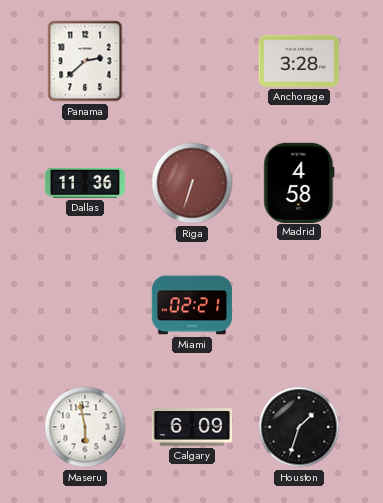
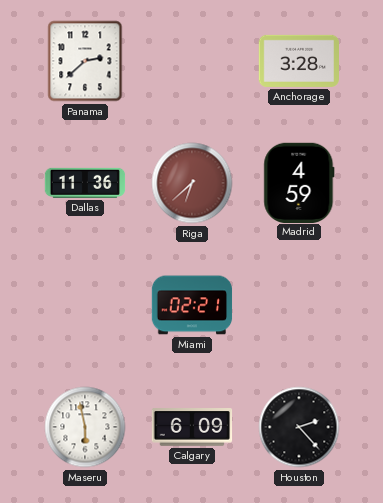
Riga: 6:33 -> 6:38 (192, 183)
Madrid: 4:58 -> 4:59 (299, 182)
Houston: 1:33 -> 2:23 (299, 427)
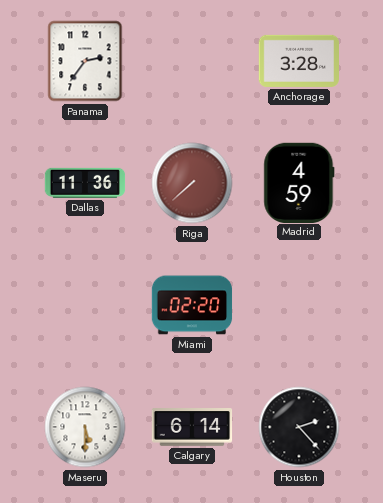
Panama: 2:38 -> 2:36 (85, 61)
Riga: 6:38 -> 7:38 (192, 183)
Miami: 02:21 -> 02:20 (192, 305)
Maseru: 5:58 -> 5:30 (85, 427)
Calgary: 6:09 -> 6:14 (192, 428)
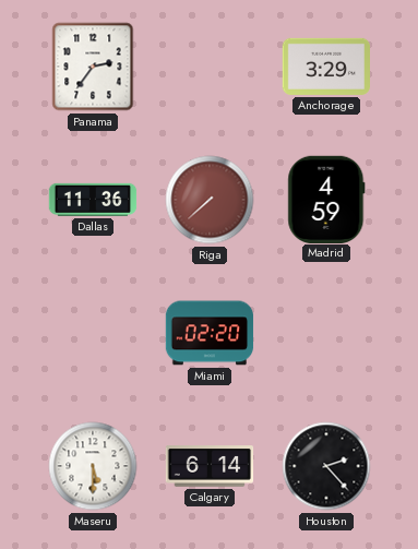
Anchorage: 3:28 -> 3:29 (325, 67)
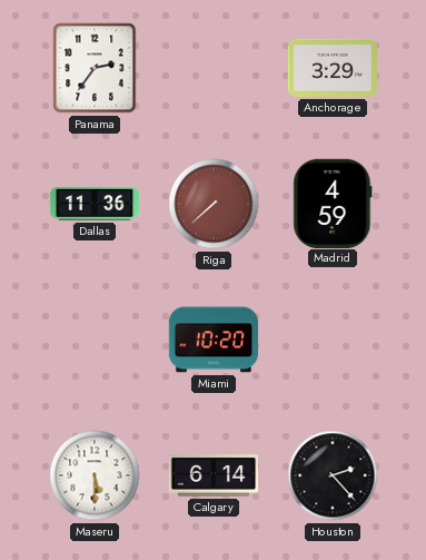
Miami: 02:20 -> 10:20 (214, 340)
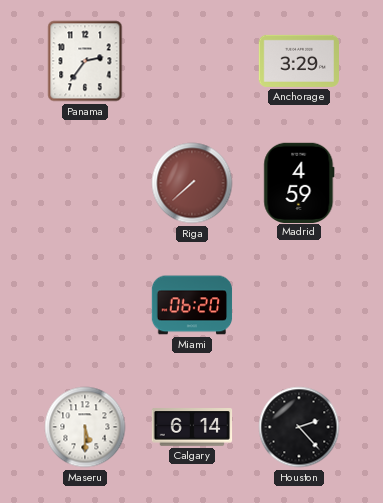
Dallas: 11:36 -> none (95, 204)
Miami: 10:20 -> 06:20 (192, 305)
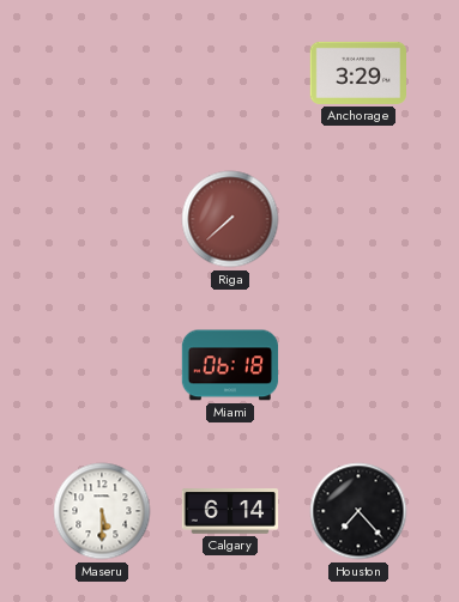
Panama: 2:36 -> none (85, 61)
Madrid: 4:59 -> none (299, 182)
Miami: 06:20 -> 06:18 (230, 365)
Houston: 2:23 -> 7:23 (358, 511)
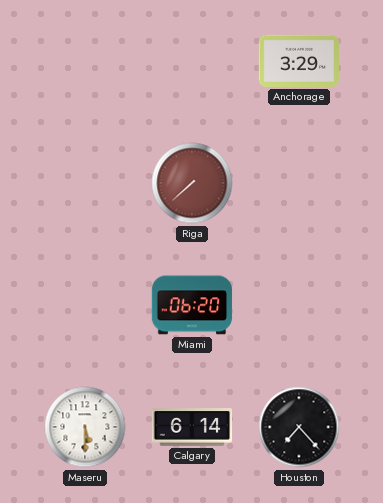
Miami: 06:18 -> 06:20 (192, 305)
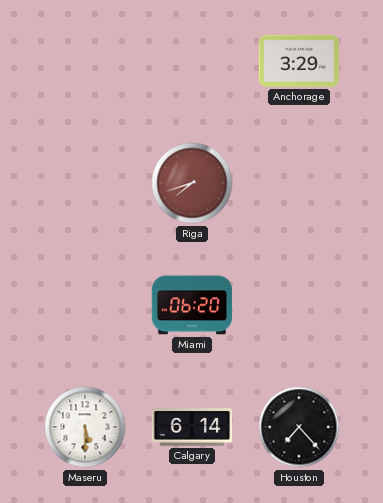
Riga: 7:38 -> 7:42 (192, 183)
